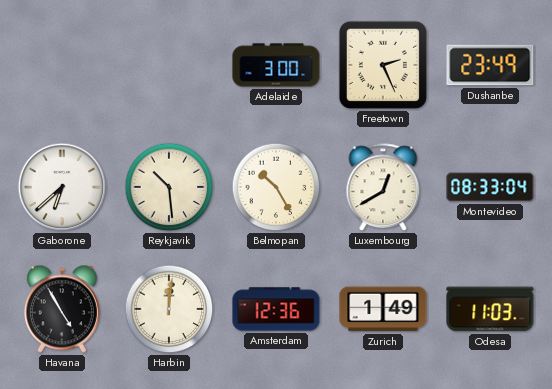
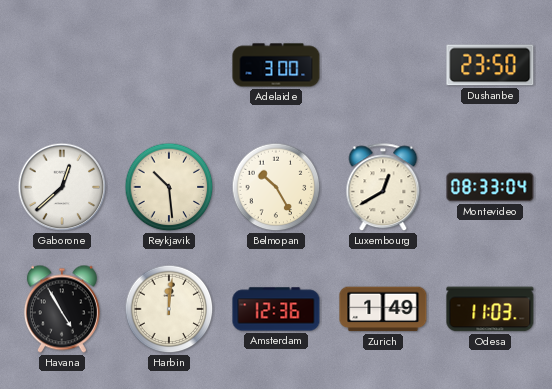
Freetown: 2:26 -> none (383, 65)
Dushanbe: 23:49 -> 23:50 (490, 65)
Gaborone: 6:38 -> 12:38 (62, 187)
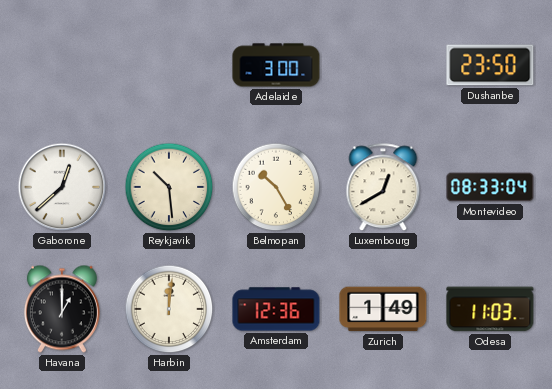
Havana: 4:55 -> 1:00 (62, 309)
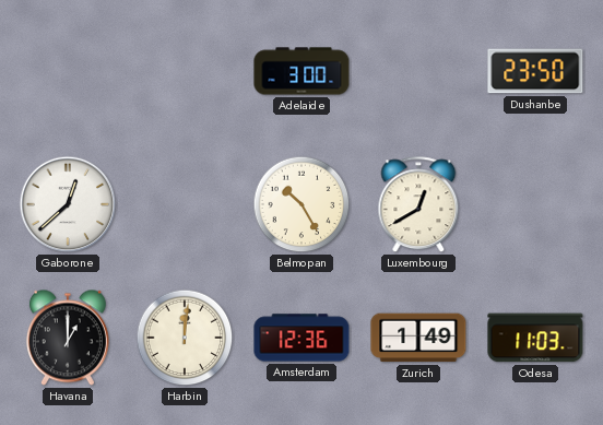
Reykjavik: 10:29 -> none (169, 187)
Montevideo: 08:33 -> none (490, 187)
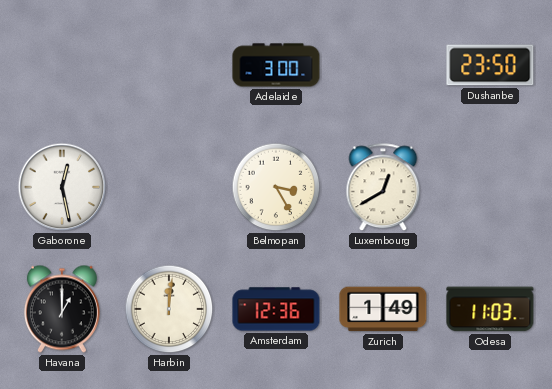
Gaborone: 12:38 -> 12:28 (62, 187)
Belmopan: 10:25 -> 3:25 (276, 187)
